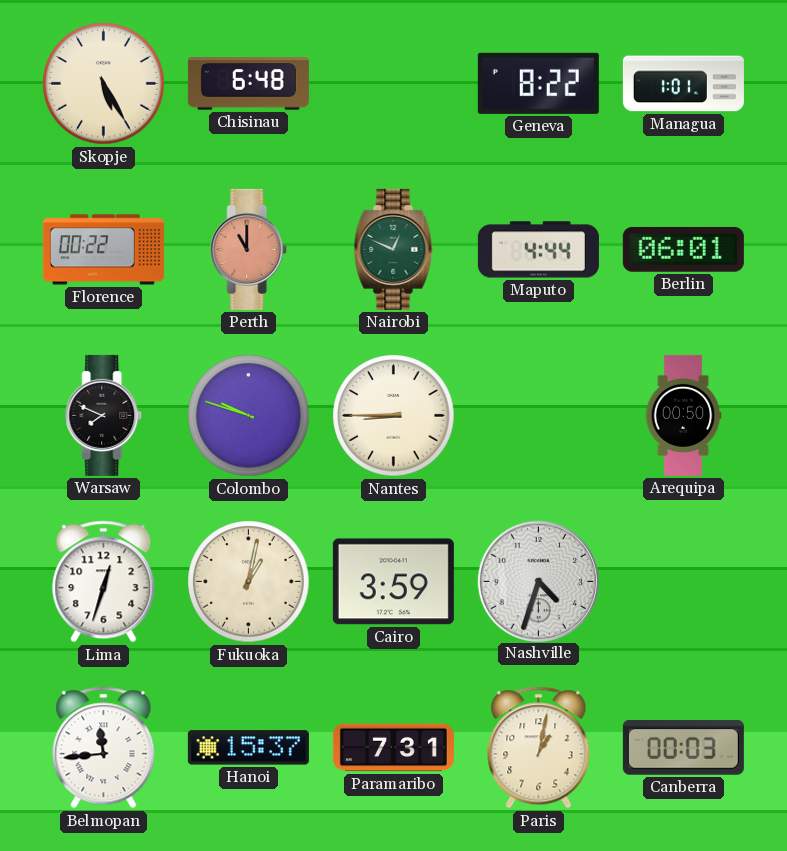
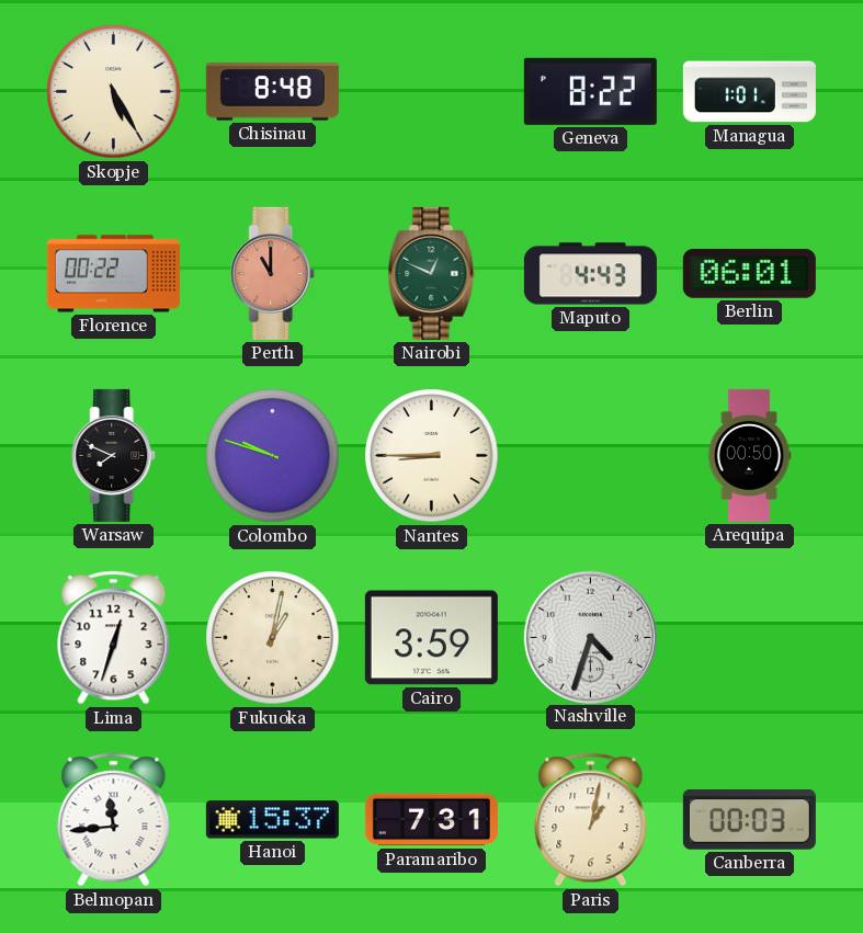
Chisinau: 6:48 -> 8:48 (272, 92)
Maputo: 4:44 -> 4:43 (590, 274)
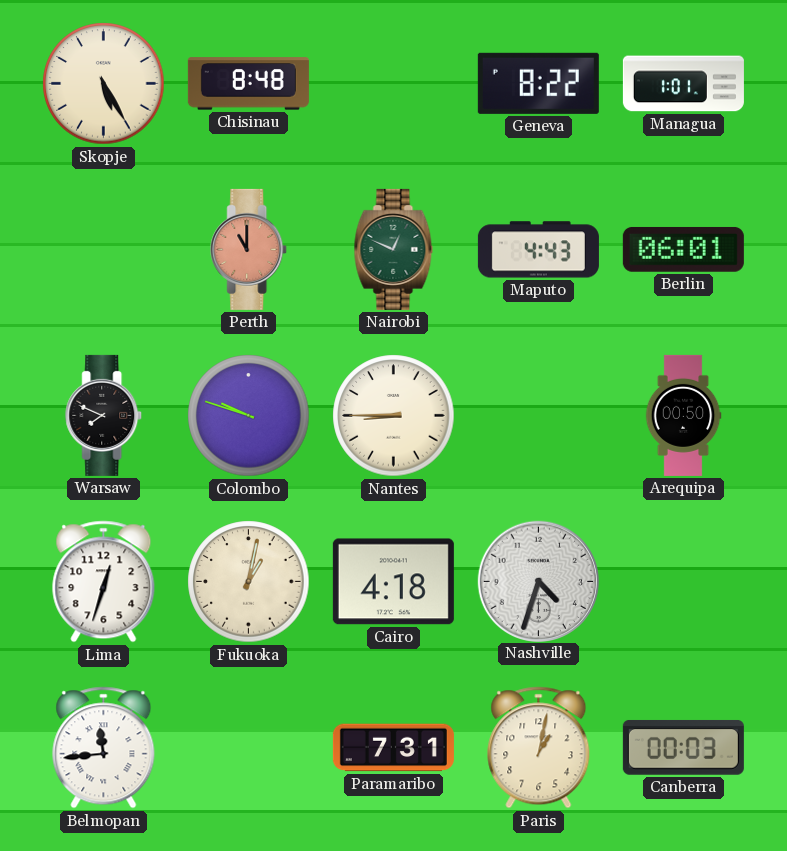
Florence: 00:22 -> none (113, 274)
Cairo: 3:59 -> 4:18 (393, 582)
Hanoi: 15:37 -> none (272, 820)
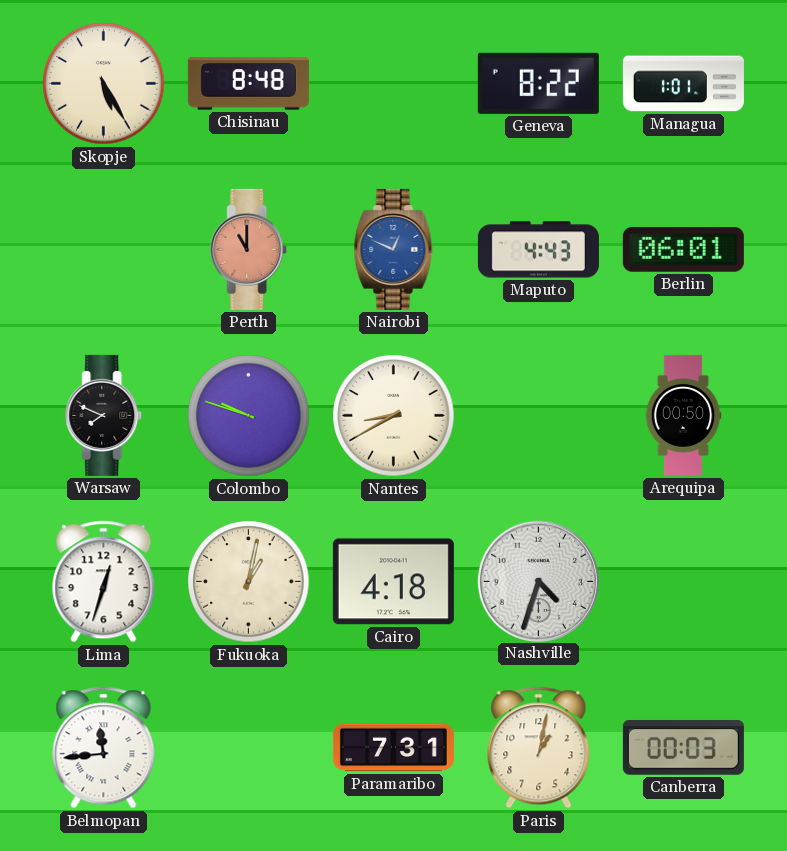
Nairobi dial: green -> blue (394, 249)
Nantes: 8:45 -> 8:40 (394, 416)
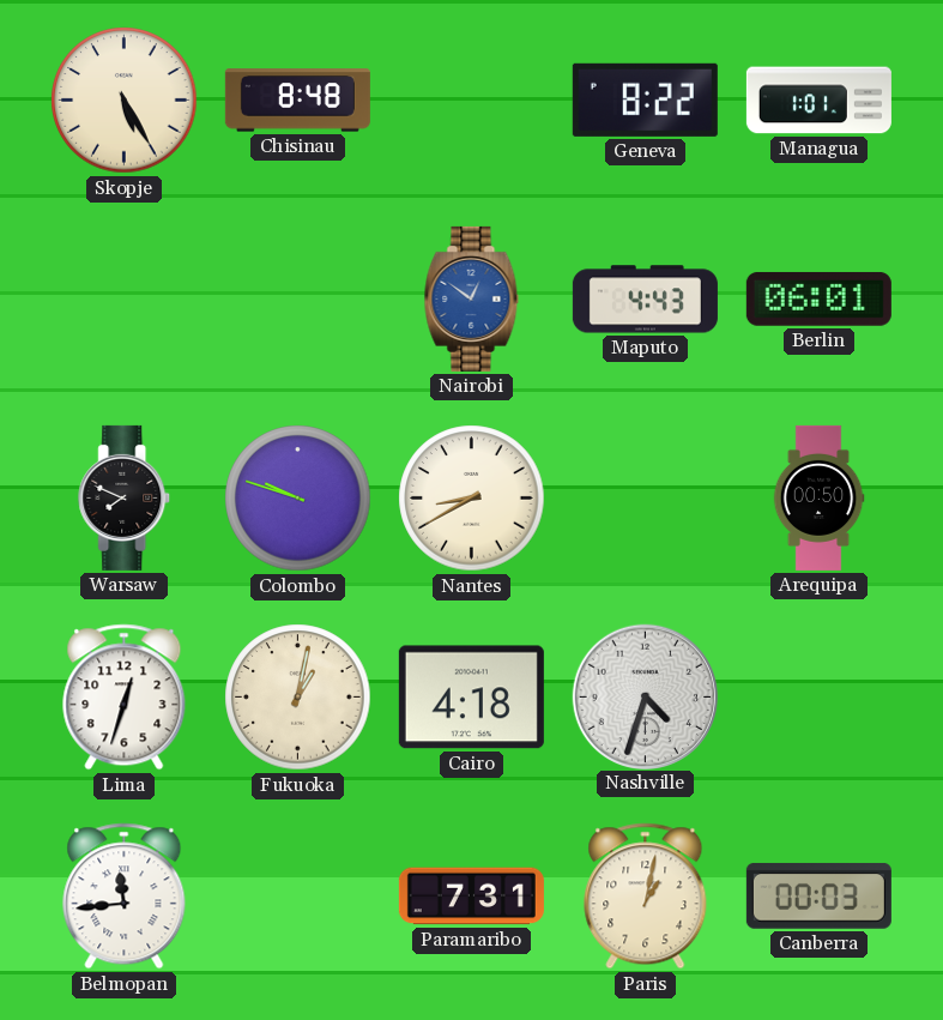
Perth: 11:00 -> none (249, 249)
Nairobi: 12:49 -> 12:51 (472, 298)
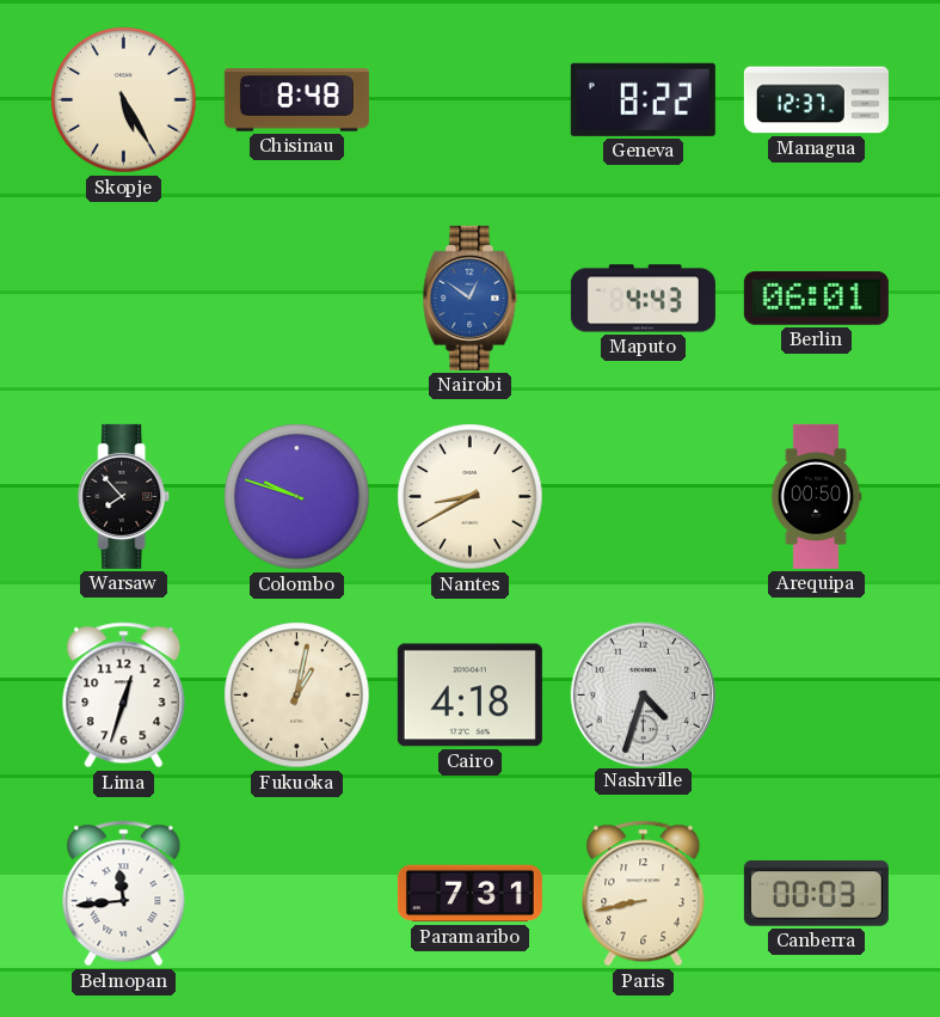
Managua: 1:01 -> 12:37 (816, 100)
Warsaw: 7:49 -> 7:53 (124, 496)
Paris: 1:02 -> 8:43 (644, 894)
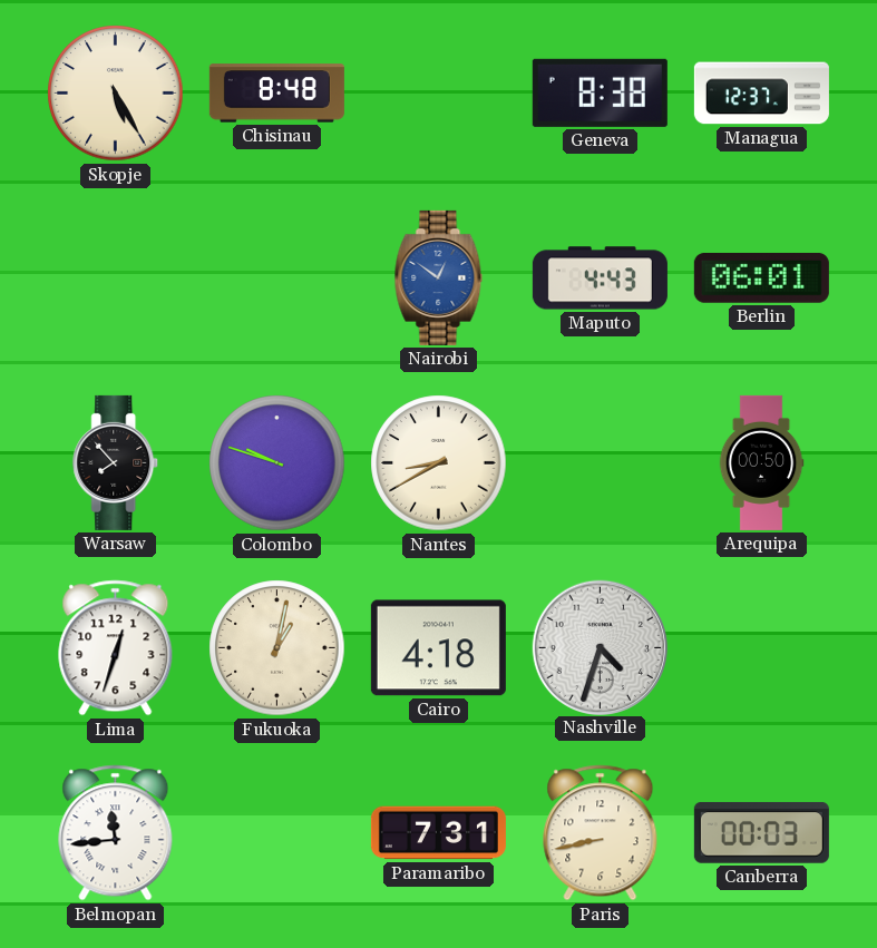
Geneva: 8:22 -> 8:38 (600, 92)
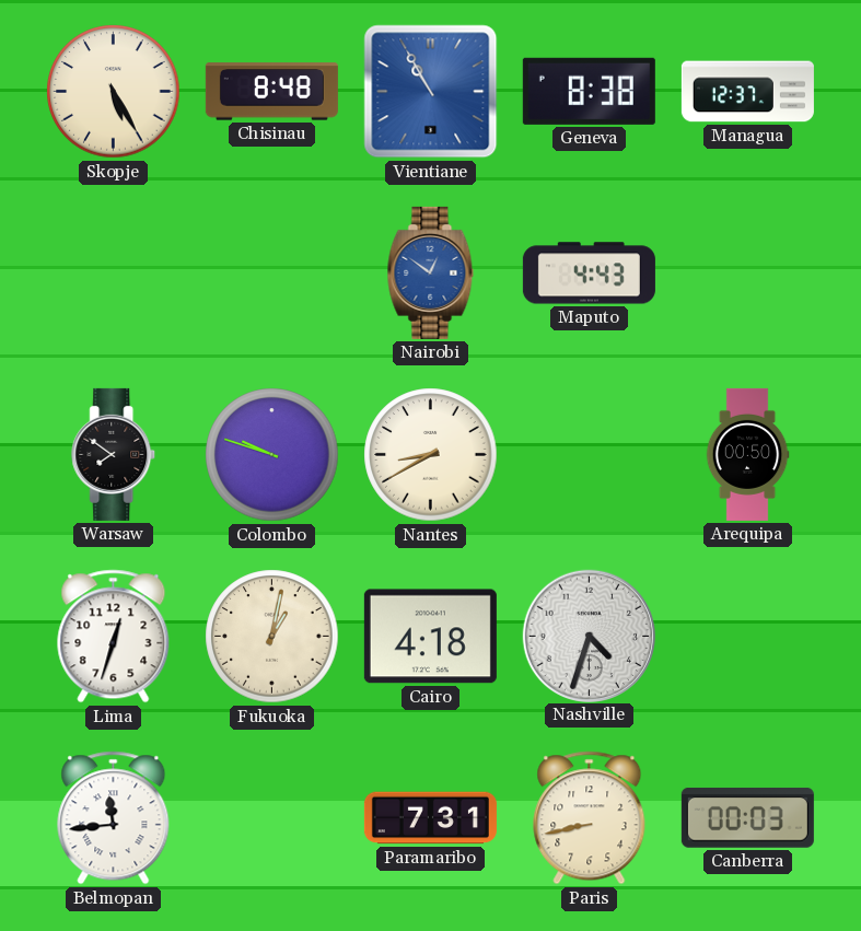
Vientiane: none -> 10:55 (431, 92)
Berlin: 06:01 -> none (761, 277)
Warsaw: 7:53 -> 7:51 (114, 454)
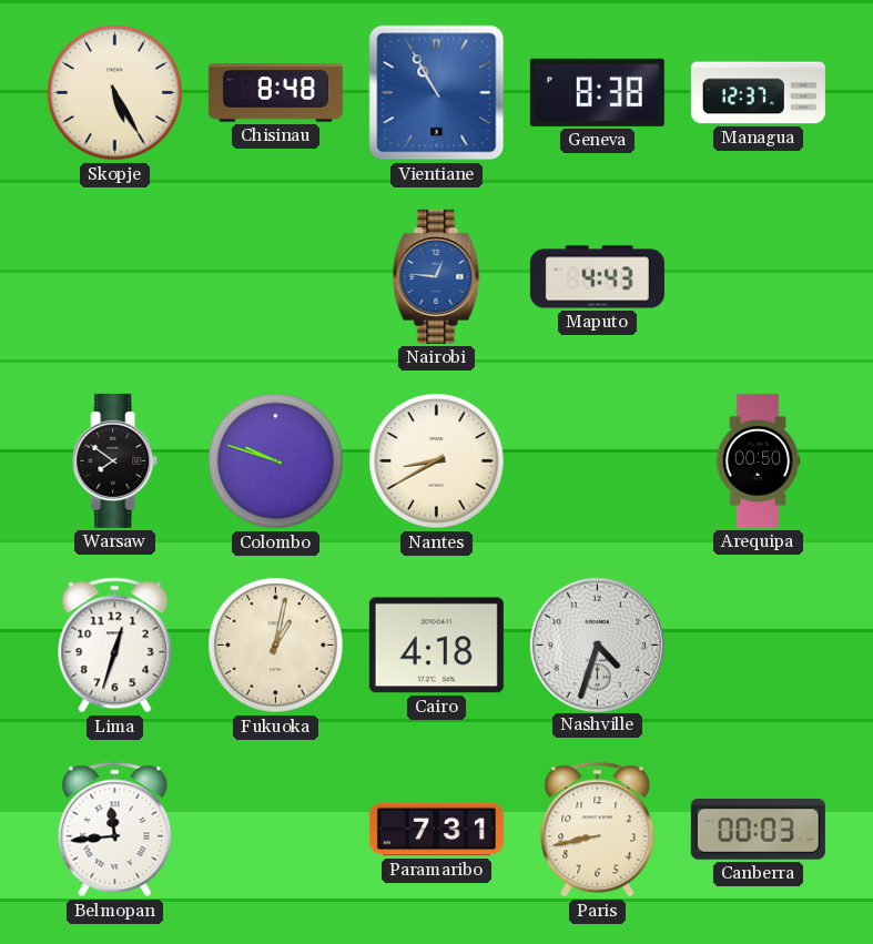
Nairobi: 12:51 -> 12:46 (437, 276)
